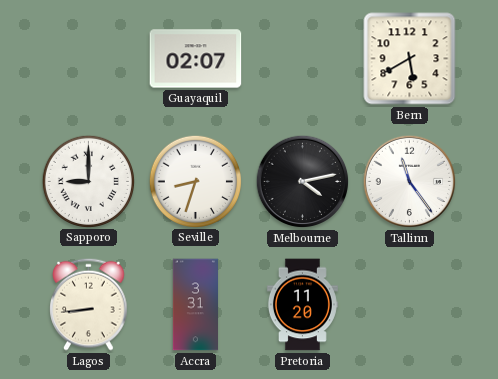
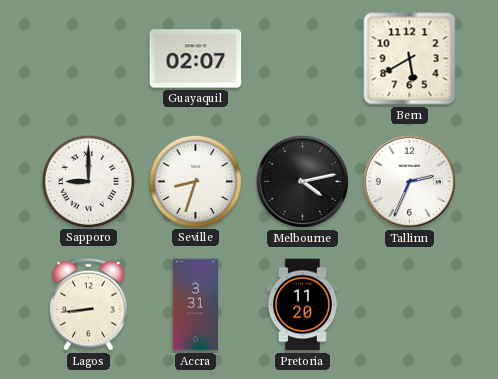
Tallinn: 11:24 -> 2:34 (410, 182)
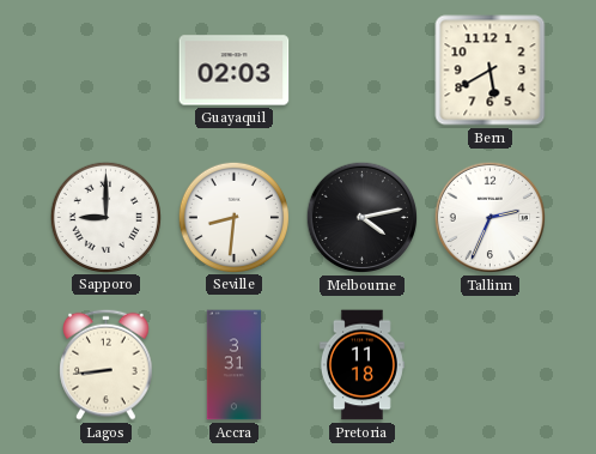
Guayaquil: 02:07 -> 02:03 (235, 71)
Seville: 8:33 -> 8:31 (233, 217)
Pretoria: 11:20 -> 11:18 (361, 365)
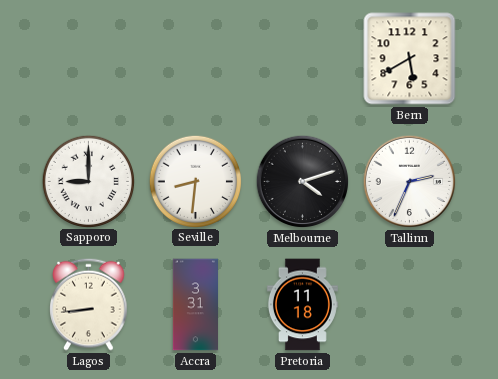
Guayaquil: 02:03 -> none (235, 71)
Melbourne: 4:13 -> 4:12 (303, 182)
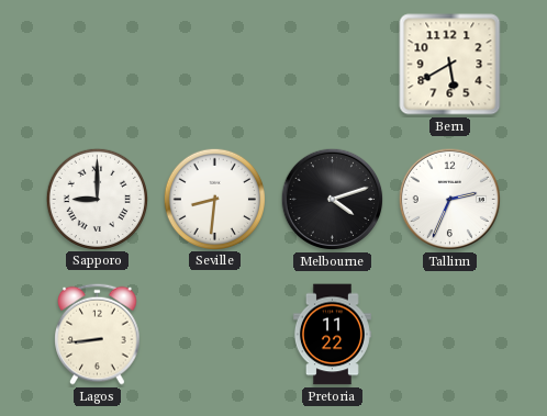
Accra: 3:31 -> none (195, 305)
Pretoria: 11:18 -> 11:22 (332, 335)
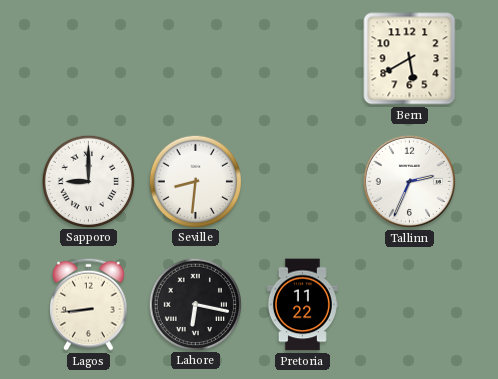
Melbourne: 4:12 -> none (333, 200)
Lahore: none -> 6:17 (195, 304)
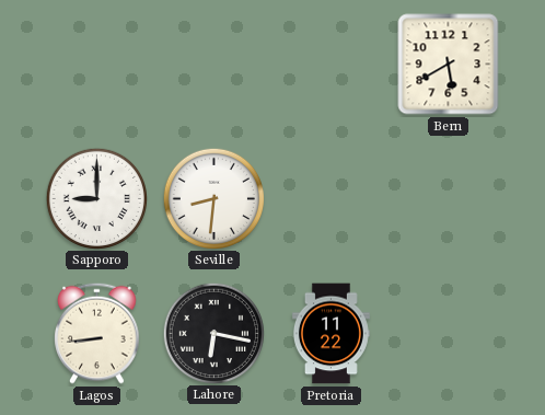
Tallinn: 2:34 -> none (410, 182)
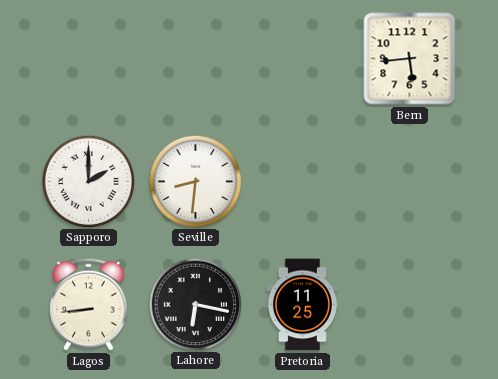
Bern: 5:40 -> 5:44 (410, 59)
Sapporo: 9:00 -> 2:00 (88, 181)
Pretoria: 11:22 -> 11:25 (302, 305)
